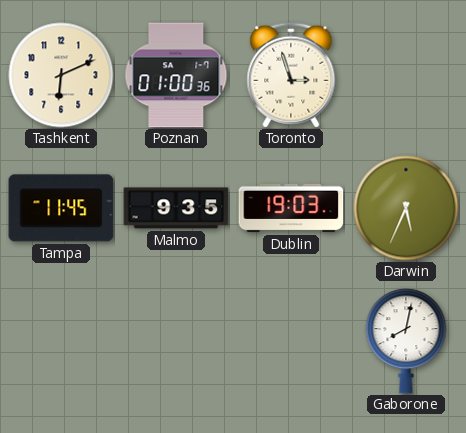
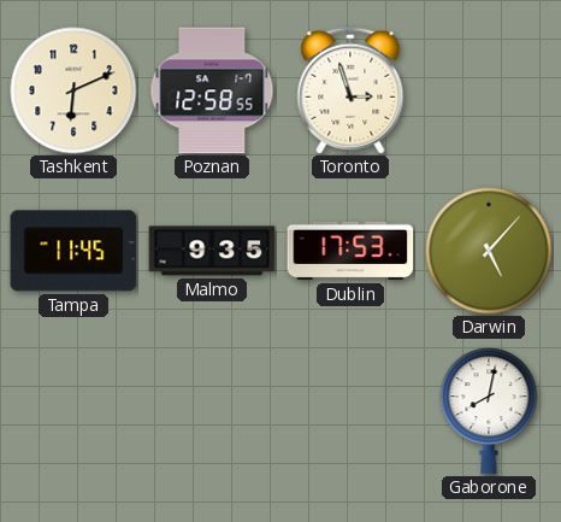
Poznan: 01:00 -> 12:58 (212, 90)
Dublin: 19:03 -> 17:53 (350, 251)
Darwin: 5:34 -> 5:07 (489, 251)
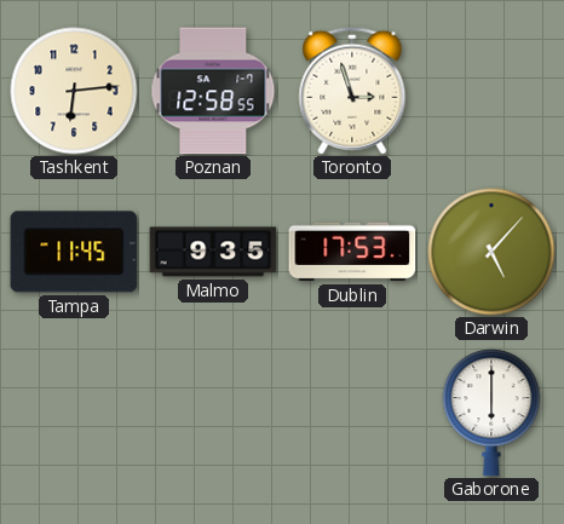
Tashkent: 6:11 -> 6:14 (74, 91)
Gaborone: 8:02 -> 6:00 (491, 413)
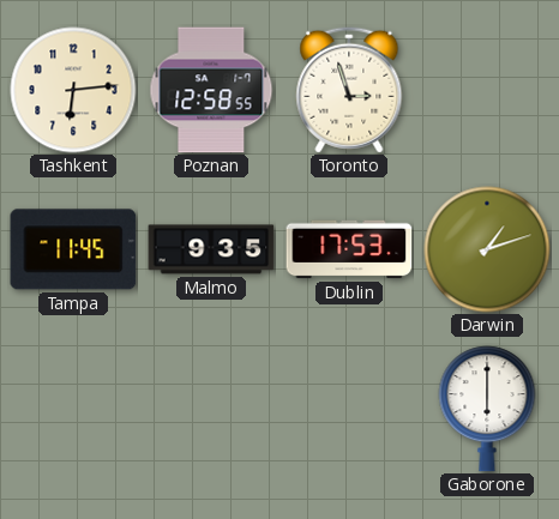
Darwin: 5:07 -> 1:12 (487, 249)
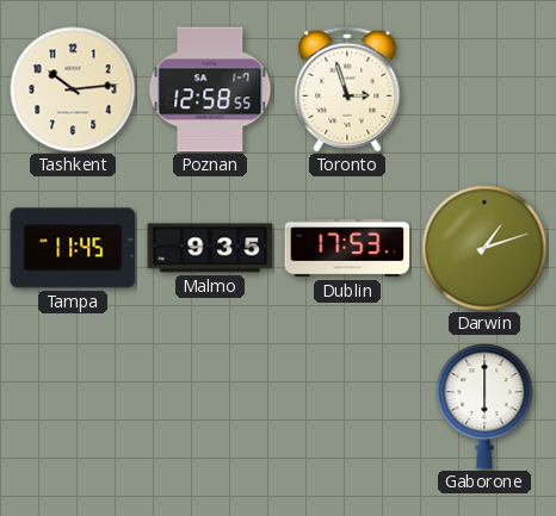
Tashkent: 6:14 -> 10:14 (73, 89)
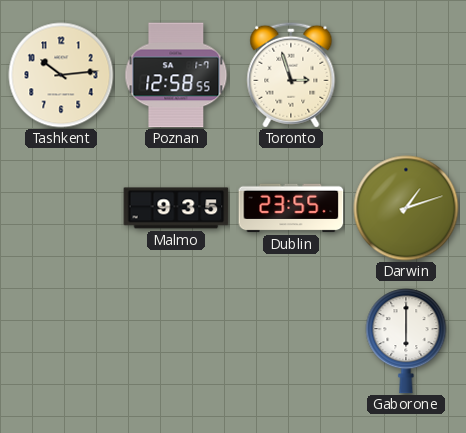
Tampa: 11:45 -> none (73, 248)
Dublin: 17:53 -> 23:55 (291, 208)
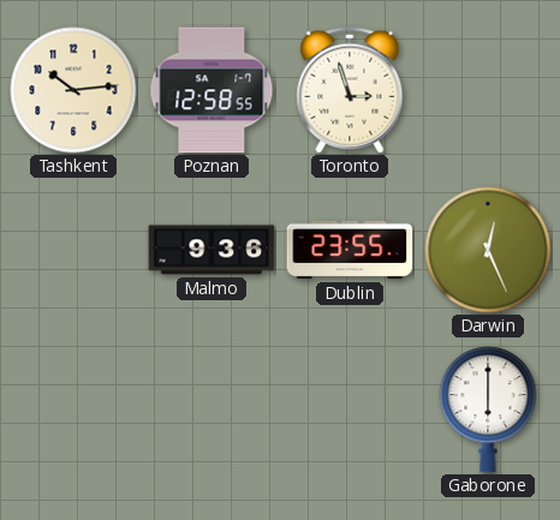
Malmo: 9:35 -> 9:36 (212, 250)
Darwin: 1:12 -> 12:26 (488, 250)
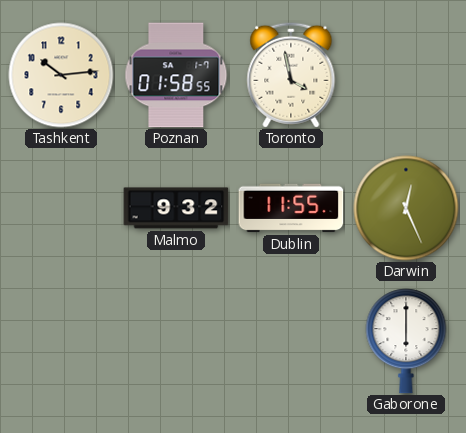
Poznan: 12:58 -> 01:58 (176, 75)
Toronto: 2:57 -> 3:58 (291, 75)
Malmo: 9:36 -> 9:32 (176, 208)
Dublin: 23:55 -> 11:55 (291, 208)
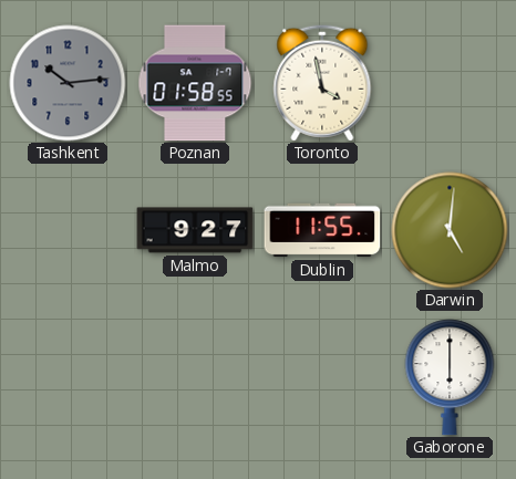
Tashkent dial: cream -> grey (68, 83)
Malmo: 9:32 -> 9:27 (195, 230)
Darwin: 12:26 -> 5:01 (450, 230)
